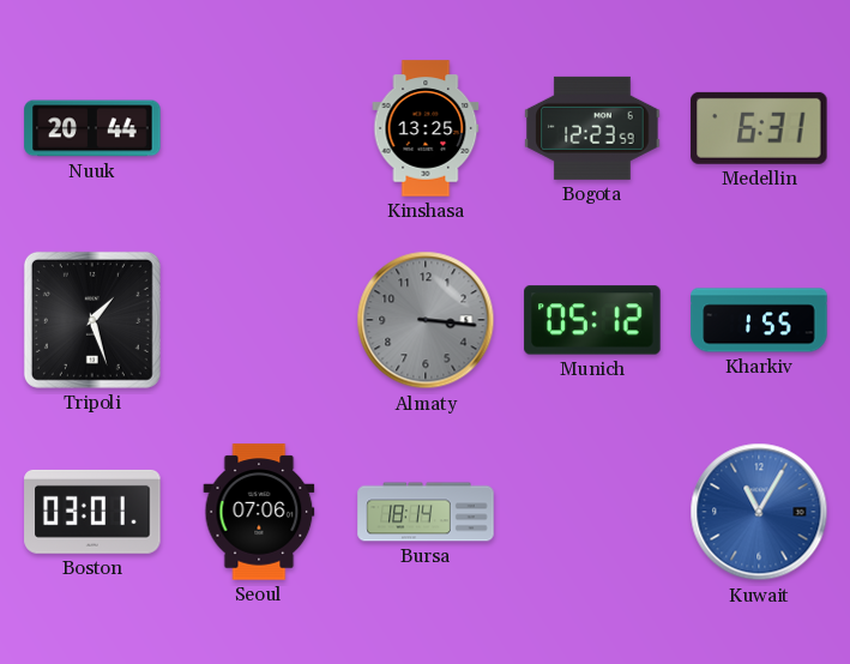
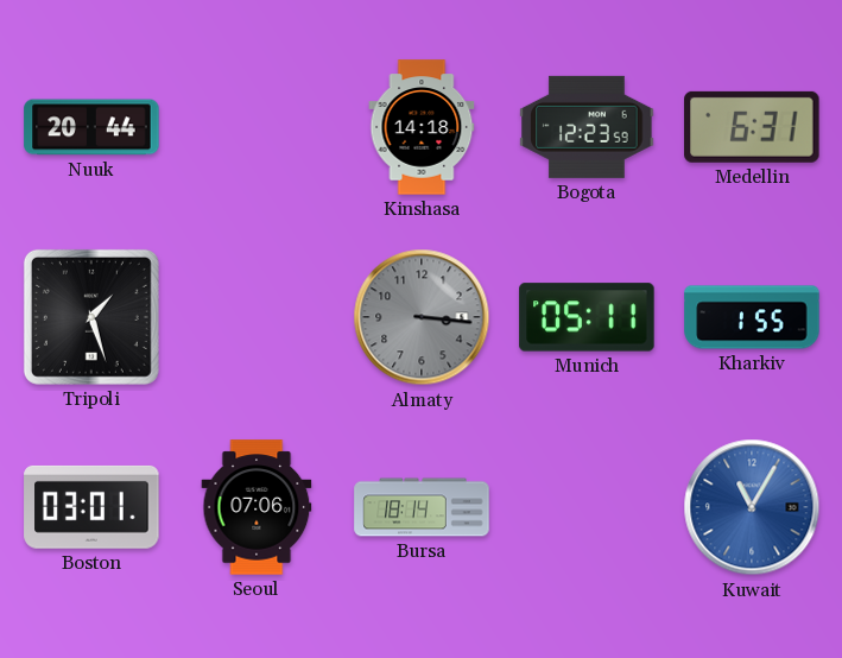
Kinshasa: 13:25 -> 14:18 (422, 127)
Munich: 05:12 -> 05:11 (587, 317)
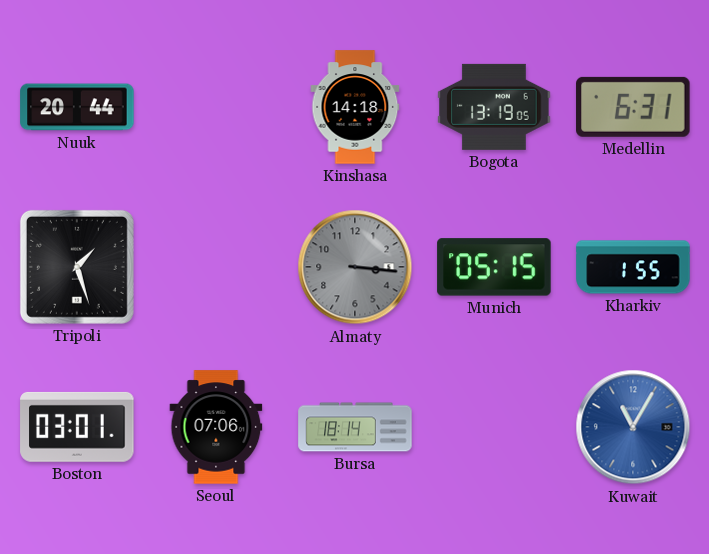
Bogota: 12:23 -> 13:19 (494, 107)
Munich: 05:11 -> 05:15 (494, 267)
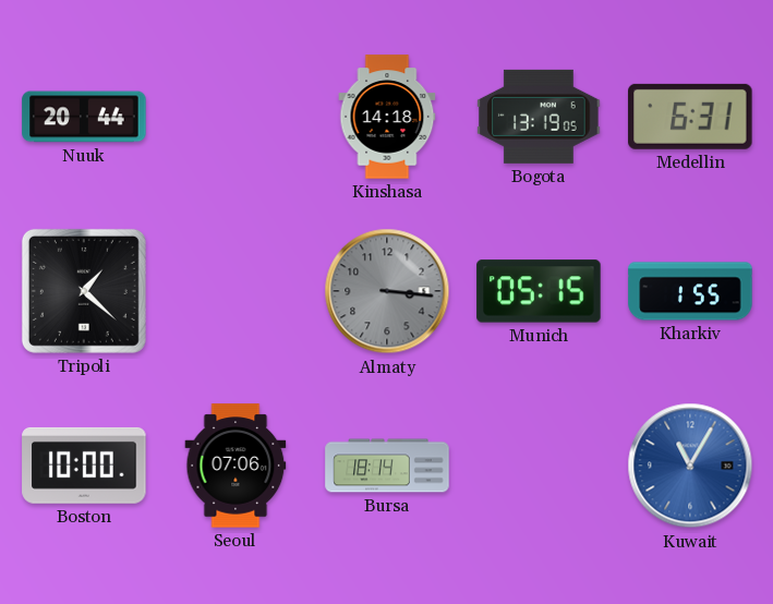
Tripoli: 1:27 -> 1:22 (84, 291)
Boston: 03:01 -> 10:00 (84, 466)
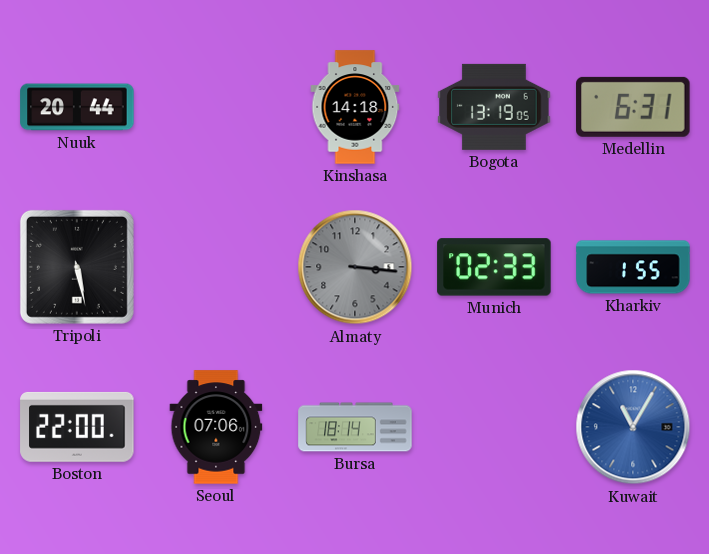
Tripoli: 1:22 -> 5:28 (77, 267)
Munich: 05:15 -> 02:33 (494, 267)
Boston: 10:00 -> 22:00 (77, 427)
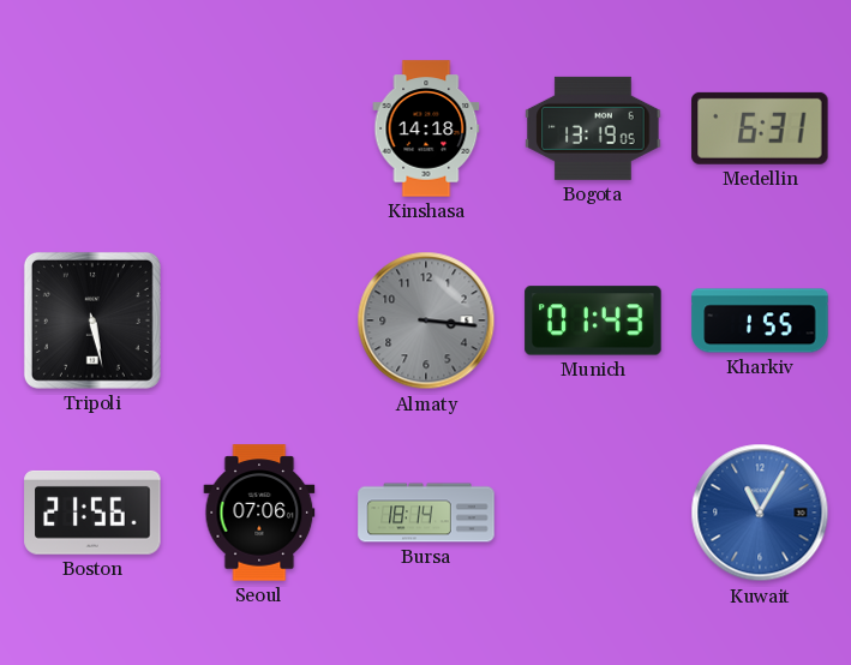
Nuuk: 20:44 -> none (77, 107)
Munich: 02:33 -> 01:43 (593, 320)
Boston: 22:00 -> 21:56 (92, 513)
